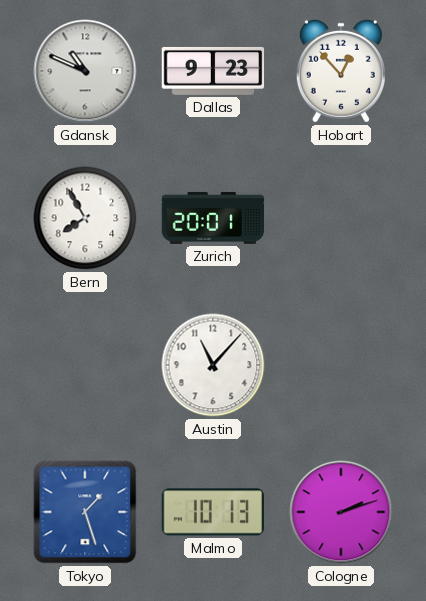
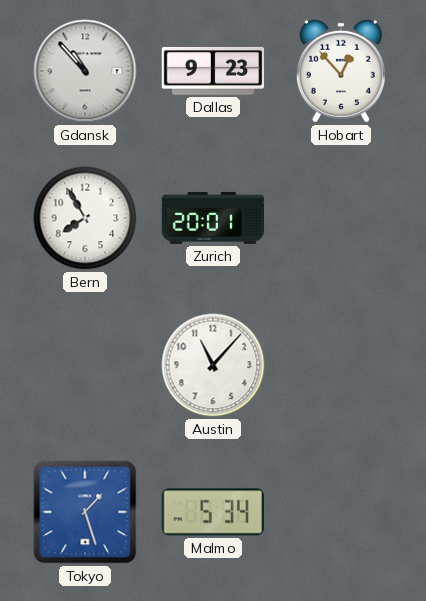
Gdansk: 10:49 -> 10:53 (85, 71)
Malmo: 10:13 -> 5:34 (213, 512)
Cologne: 2:12 -> none (341, 512)
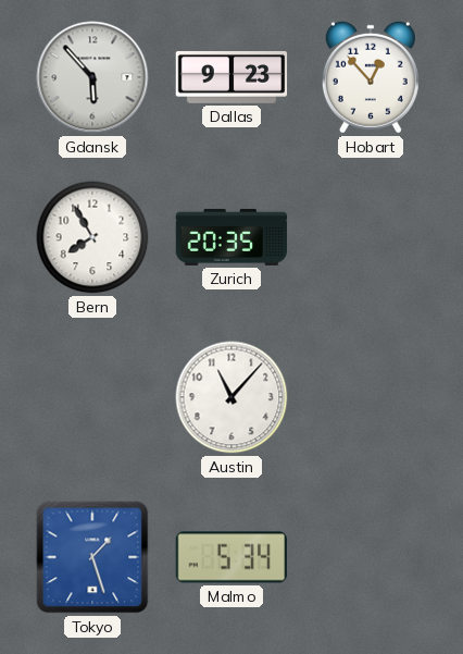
Gdansk: 10:53 -> 5:53 (92, 77)
Zurich: 20:01 -> 20:35 (231, 237)
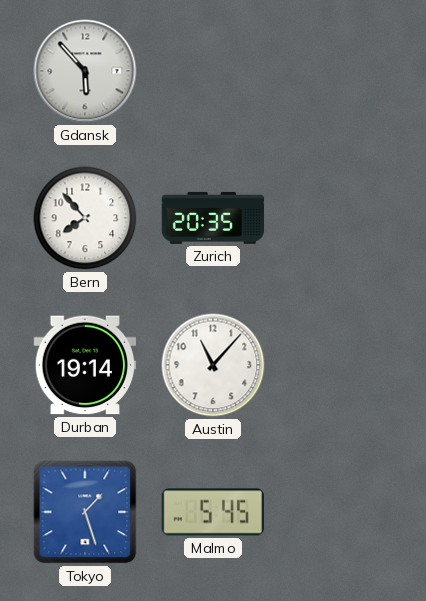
Dallas: 9:23 -> none (231, 77)
Hobart: 12:53 -> none (371, 77)
Bern: 7:55 -> 7:53 (85, 218)
Durban: none -> 19:14 (85, 365)
Malmo: 5:34 -> 5:45 (213, 512)
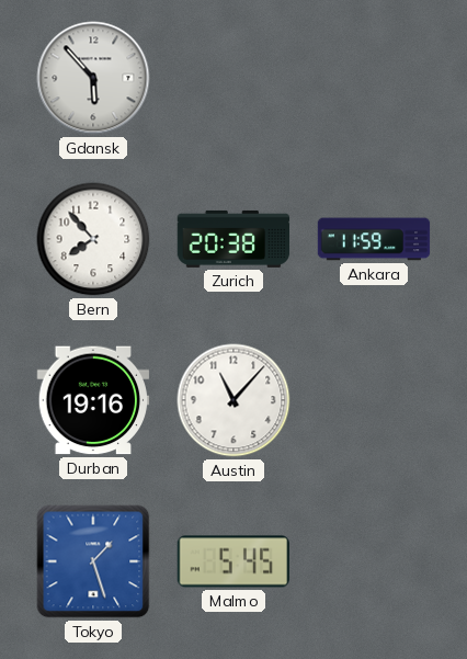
Zurich: 20:35 -> 20:38 (233, 239)
Ankara: none -> 11:59 (374, 239)
Durban: 19:14 -> 19:16 (93, 400)
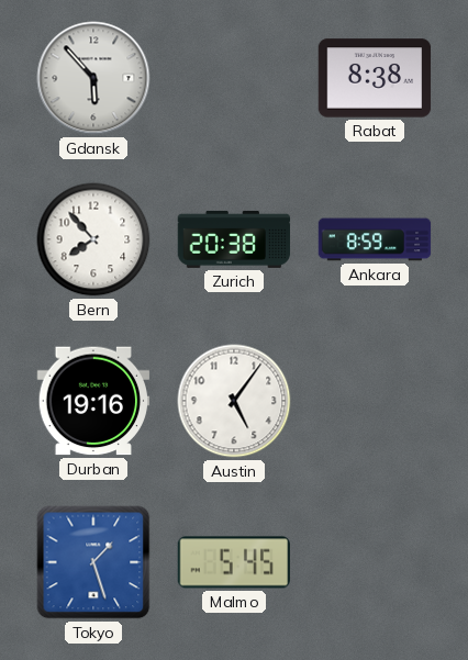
Rabat: none -> 8:38 (375, 78)
Ankara: 11:59 -> 8:59 (375, 239)
Austin: 11:07 -> 5:06 (234, 401)
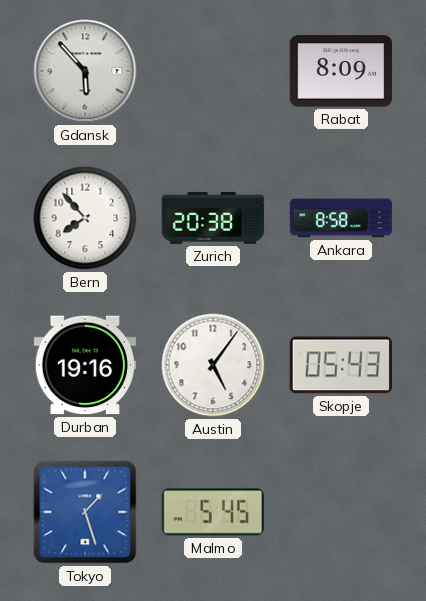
Rabat: 8:38 -> 8:09 (341, 71)
Ankara: 8:59 -> 8:58 (341, 218)
Skopje: none -> 05:43 (340, 365)
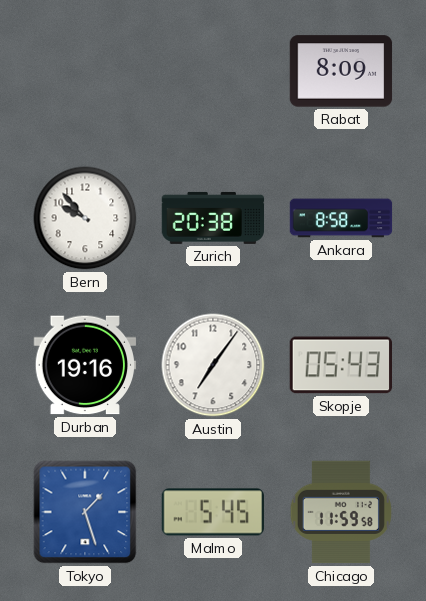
Gdansk: 5:53 -> none (85, 71)
Bern: 7:53 -> 9:53 (85, 218)
Austin: 5:06 -> 7:06 (213, 365)
Chicago: none -> 11:59 (341, 512)
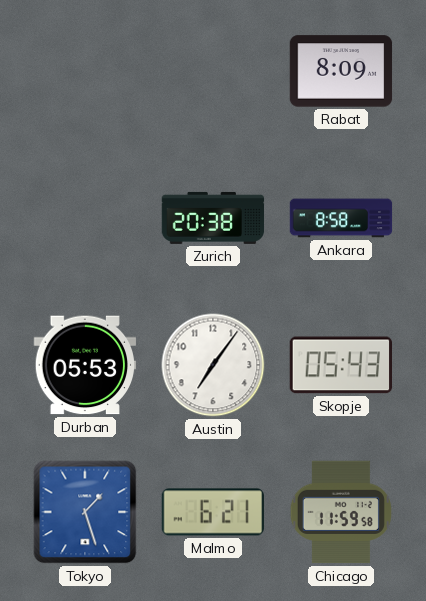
Bern: 9:53 -> none (85, 218)
Durban: 19:16 -> 05:53 (85, 365)
Malmo: 5:45 -> 6:21 (213, 512)
